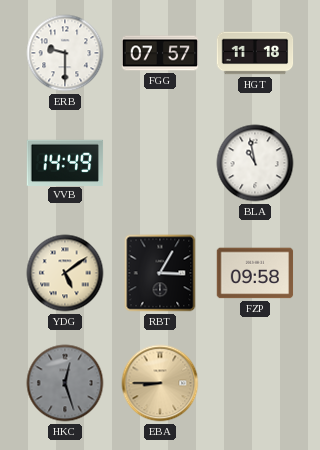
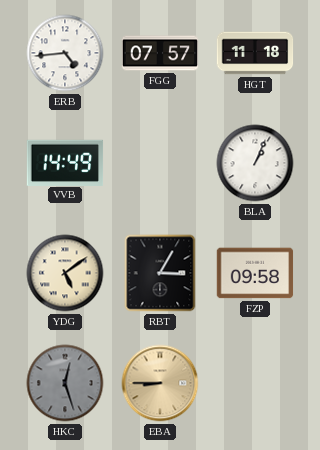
ERB: 9:30 -> 4:44 (65, 53)
BLA: 10:58 -> 1:04 (255, 163)
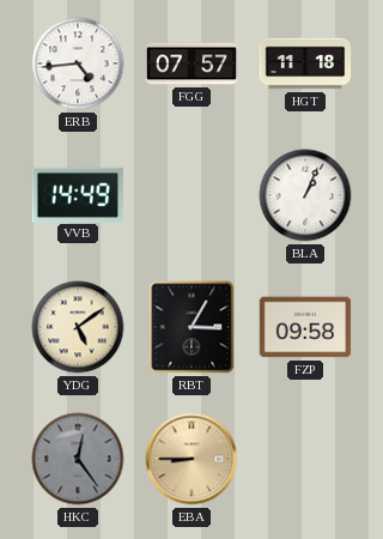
HKC: 12:27 -> 12:24 (78, 459)
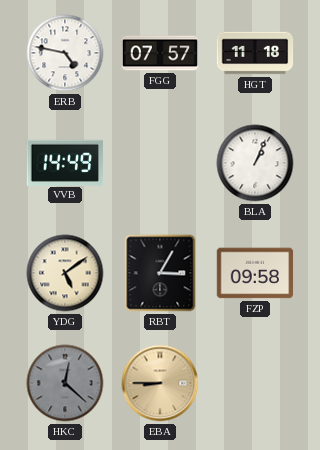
ERB: 4:44 -> 4:47 (65, 53)
HKC: 12:24 -> 12:22 (65, 383)
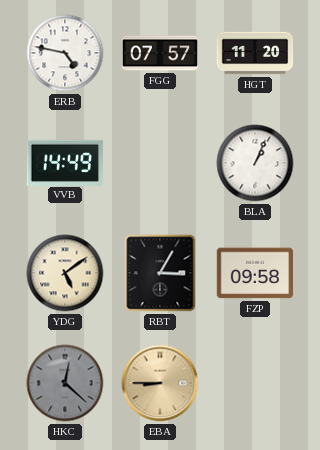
HGT: 11:18 -> 11:20 (255, 53)
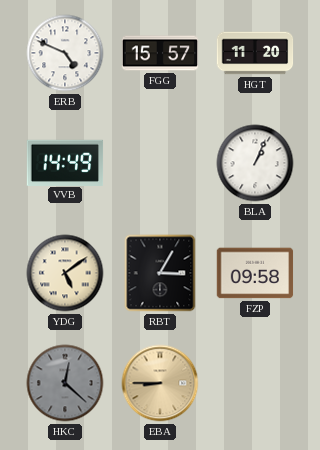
ERB: 4:47 -> 4:49 (65, 53)
FGG: 07:57 -> 15:57 (160, 53)
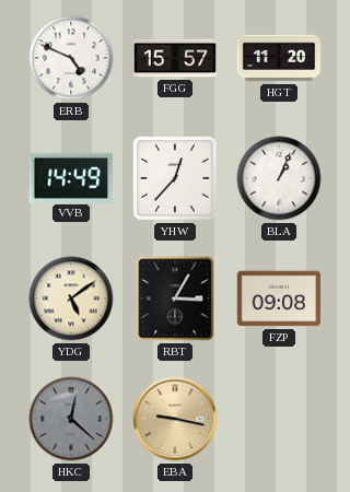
YHW: none -> 12:37 (175, 178)
FZP: 09:58 -> 09:08 (279, 298)
EBA: 8:45 -> 9:17 (175, 419)
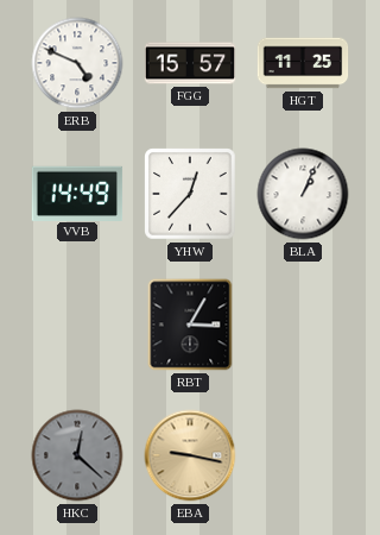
HGT: 11:20 -> 11:25 (303, 63)
YDG: 5:09 -> none (71, 298)
FZP: 09:08 -> none (279, 298)
